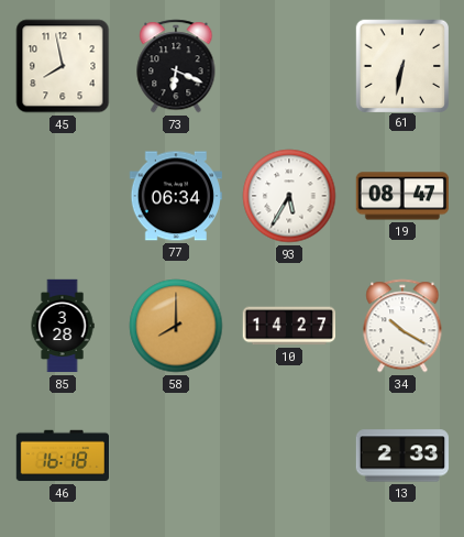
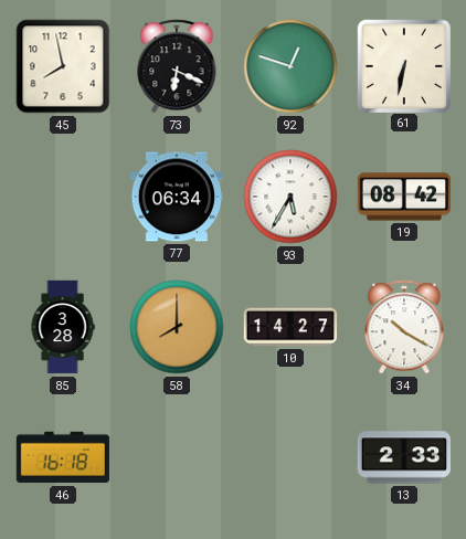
92: none -> 12:48 (290, 66)
19: 08:47 -> 08:42 (404, 197)
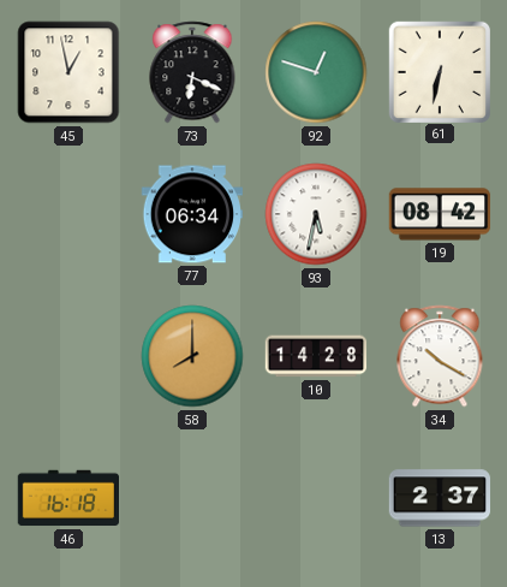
45: 7:58 -> 12:58 (68, 72)
93: 5:35 -> 5:32 (316, 214)
85: 3:28 -> none (63, 327)
10: 14:27 -> 14:28 (316, 356)
13: 2:33 -> 2:37 (440, 498)
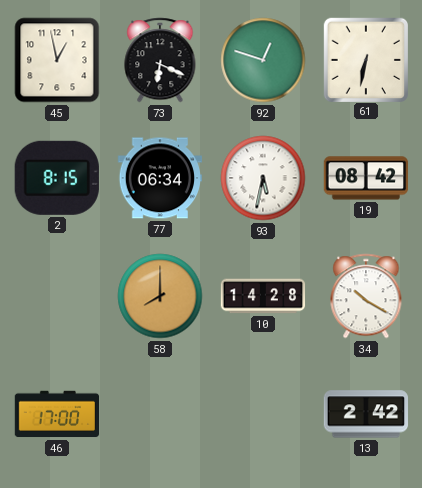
2: none -> 8:15 (57, 178)
46: 16:18 -> 17:00 (57, 414)
13: 2:37 -> 2:42 (366, 414)
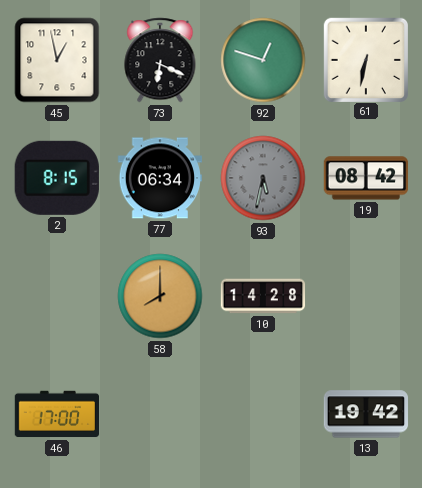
93 dial: white -> grey (263, 178)
34: 10:20 -> none (366, 296)
13: 2:42 -> 19:42 (366, 414)
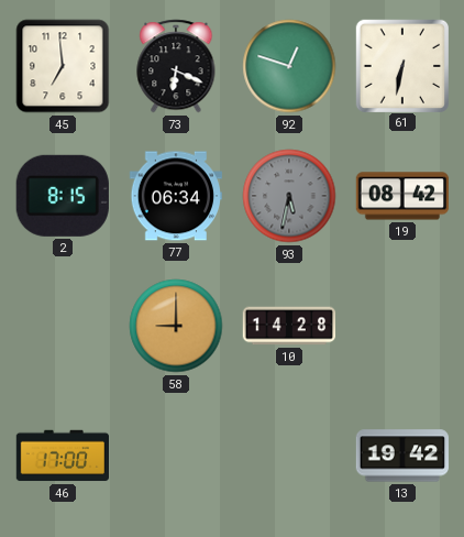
45: 12:58 -> 6:59 (63, 66)
58: 8:00 -> 9:00 (176, 326)
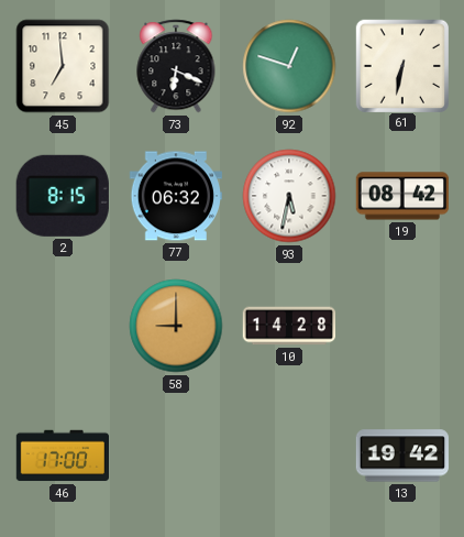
77: 06:34 -> 06:32 (175, 196)
93 dial: grey -> white (289, 196)
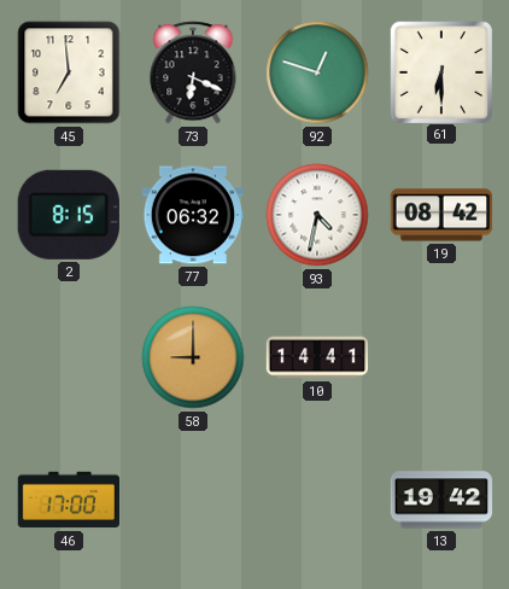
61: 6:32 -> 6:30 (440, 71)
93: 5:32 -> 4:32 (317, 215)
10: 14:28 -> 14:41 (317, 357)
